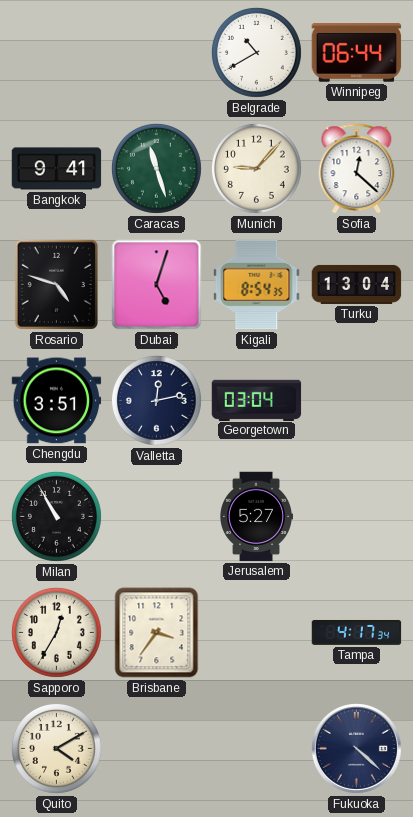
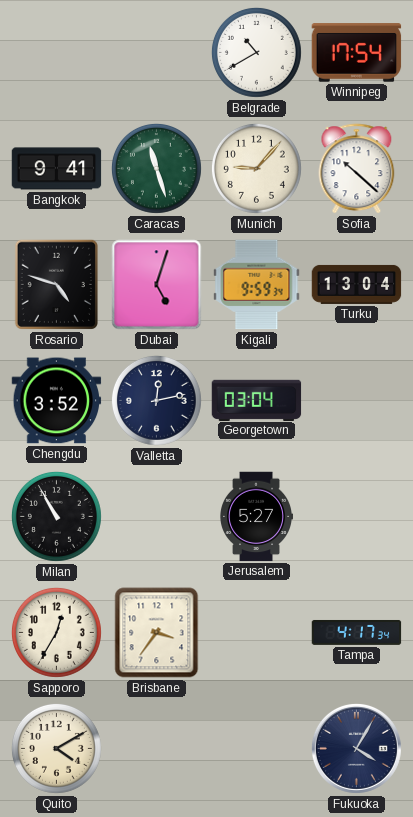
Winnipeg: 06:44 -> 17:54 (357, 53)
Sofia: 12:22 -> 10:22 (357, 169)
Kigali: 8:54 -> 9:59 (257, 285)
Chengdu: 3:51 -> 3:52 (57, 401)
Fukuoka: 4:22 -> 4:05 (356, 748)
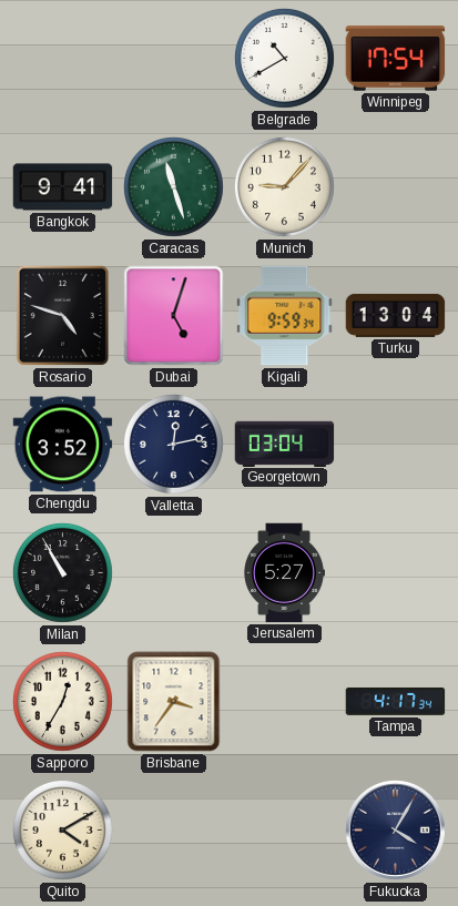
Sofia: 10:22 -> none (357, 169)
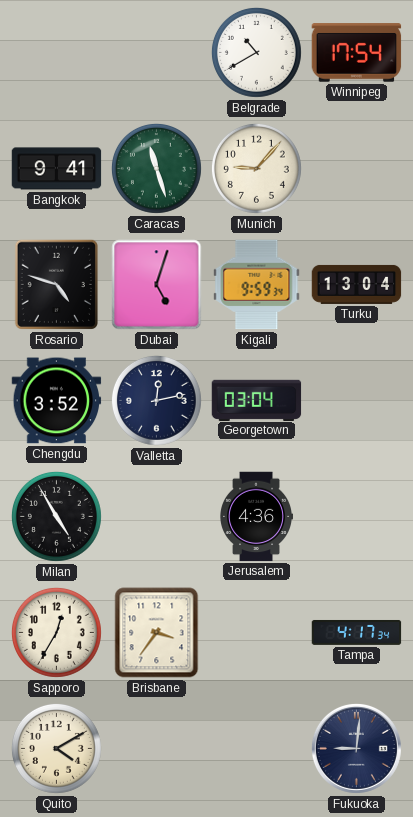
Milan: 10:55 -> 4:55 (56, 516)
Jerusalem: 5:27 -> 4:36 (256, 517)
Fukuoka: 4:05 -> 9:01 (356, 748)
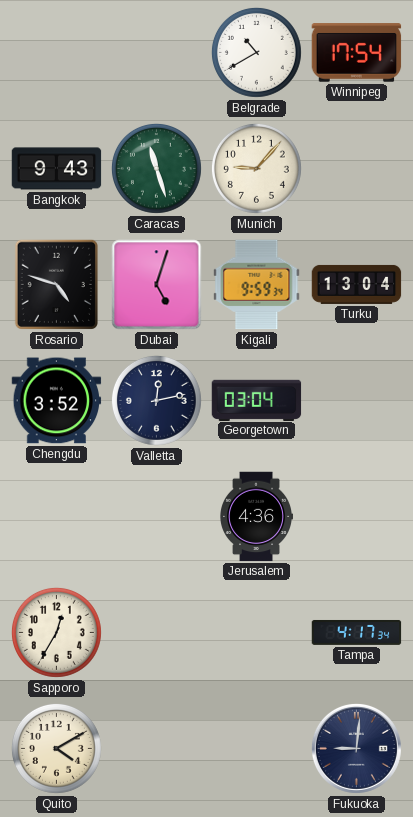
Bangkok: 9:41 -> 9:43 (57, 169)
Milan: 4:55 -> none (56, 516)
Brisbane: 3:36 -> none (157, 633)
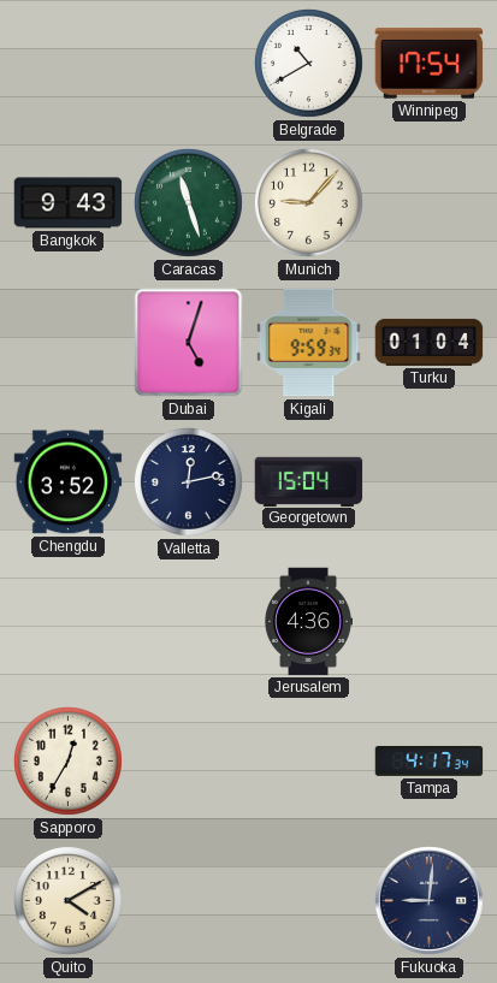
Rosario: 4:48 -> none (56, 284)
Turku: 13:04 -> 01:04 (430, 342)
Georgetown: 03:04 -> 15:04 (309, 481)
